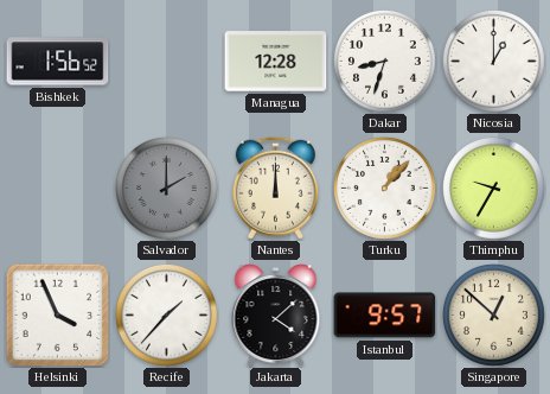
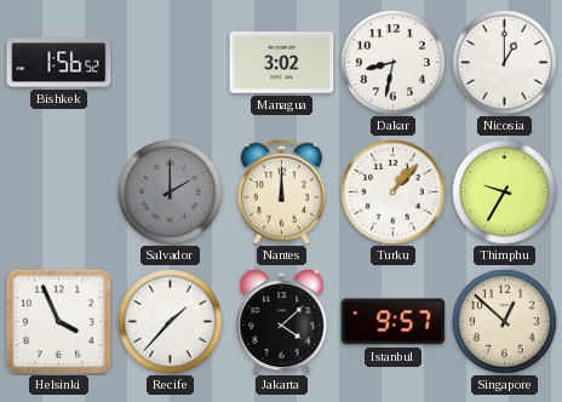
Managua: 12:28 -> 3:02 (282, 63)
Dakar: 8:33 -> 8:32 (394, 63)
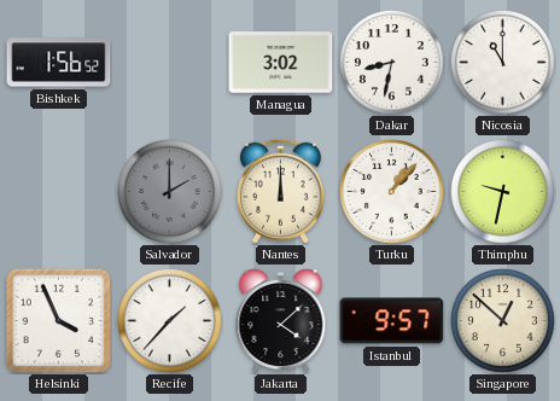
Nicosia: 1:00 -> 11:00 (503, 63)
Thimphu: 9:35 -> 9:32 (503, 192)
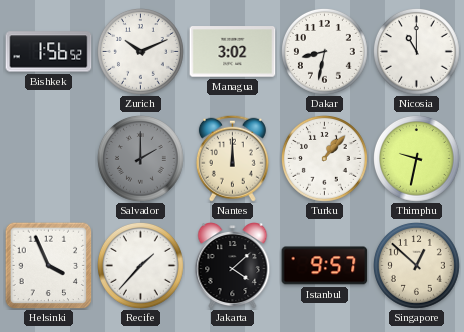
Zurich: none -> 10:11 (141, 52)
